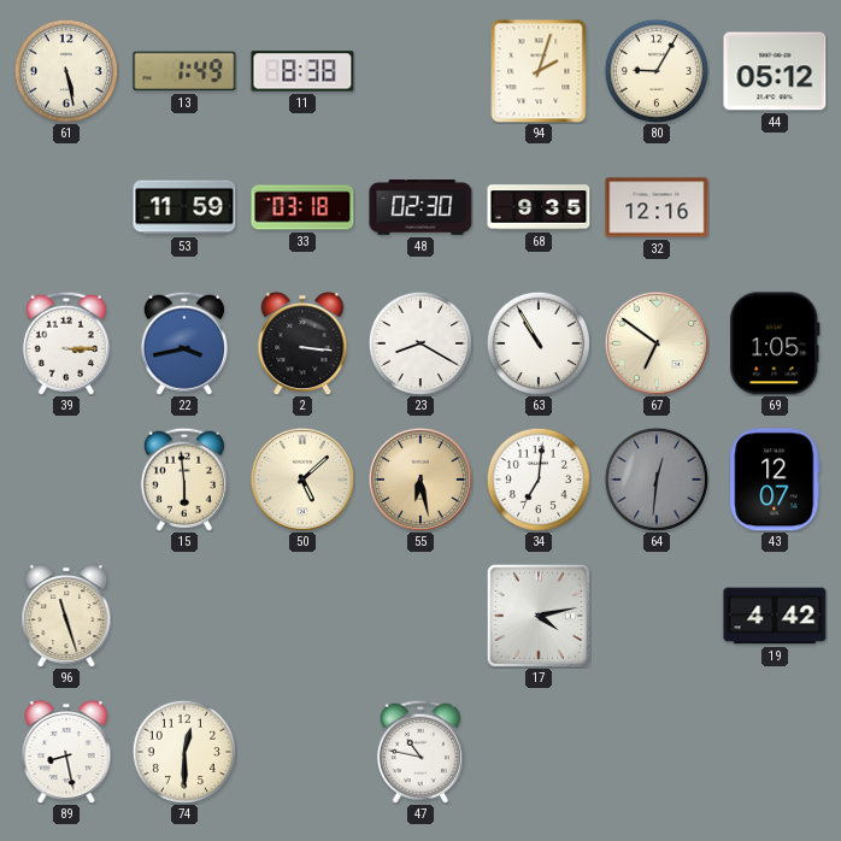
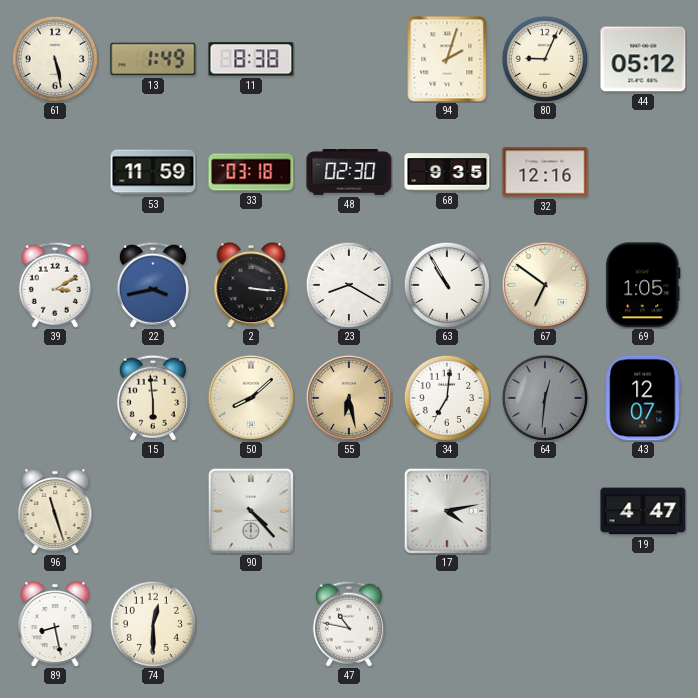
80: 9:05 -> 9:04 (544, 58)
39: 3:15 -> 3:10 (55, 285)
50: 5:08 -> 8:08 (251, 398)
90: none -> 4:23 (251, 511)
19: 4:42 -> 4:47 (643, 511)
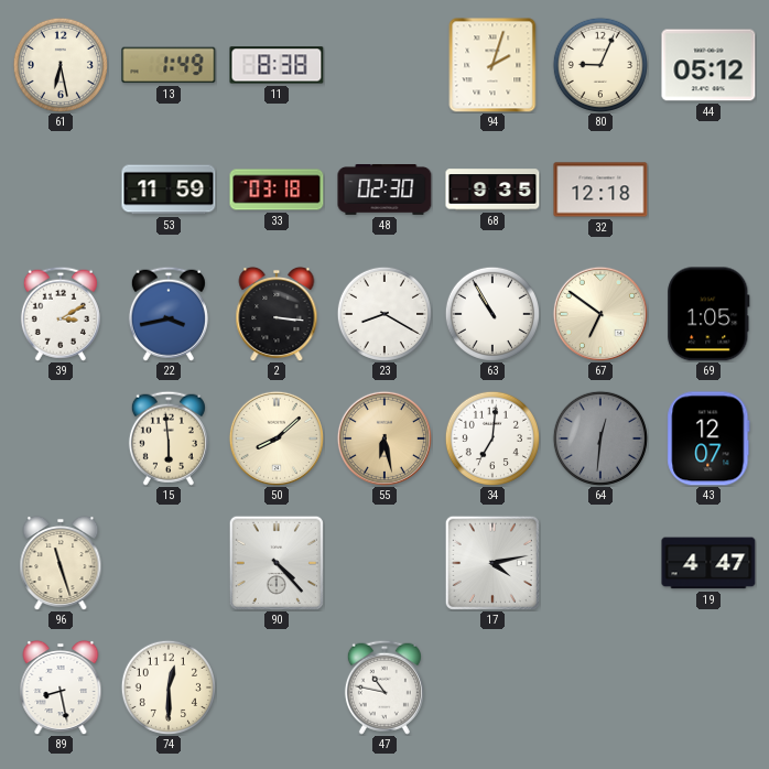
61: 5:28 -> 6:28 (59, 64)
32: 12:16 -> 12:18 (600, 189)
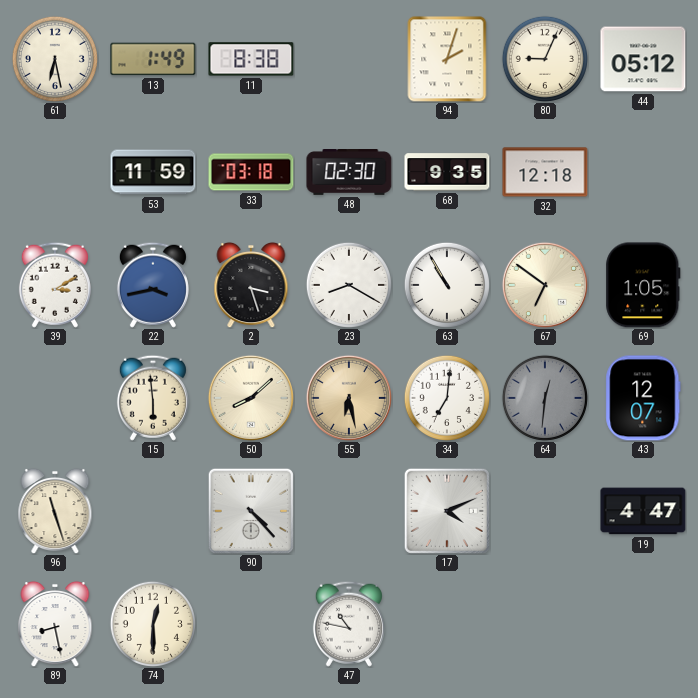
2: 3:16 -> 3:27 (251, 285)
17: 4:13 -> 4:11 (447, 511)
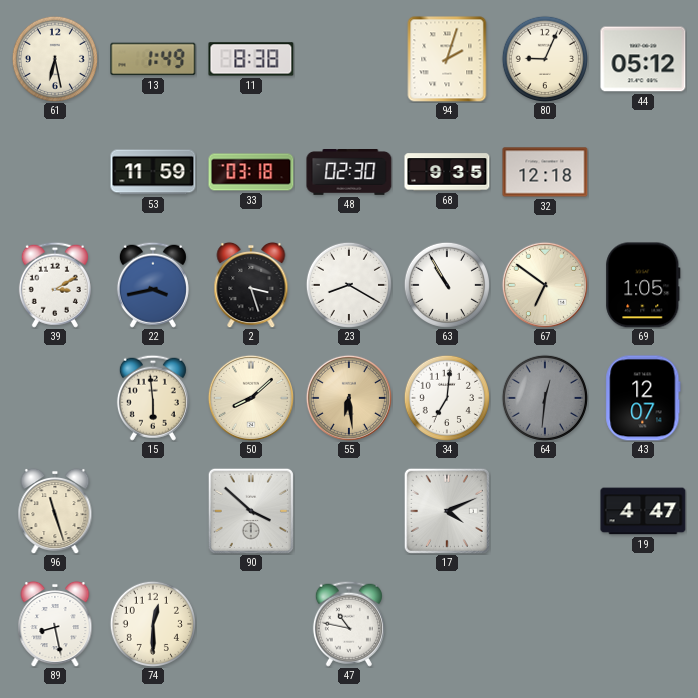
55: 6:28 -> 6:29 (349, 398)
90: 4:23 -> 3:52 (251, 511)
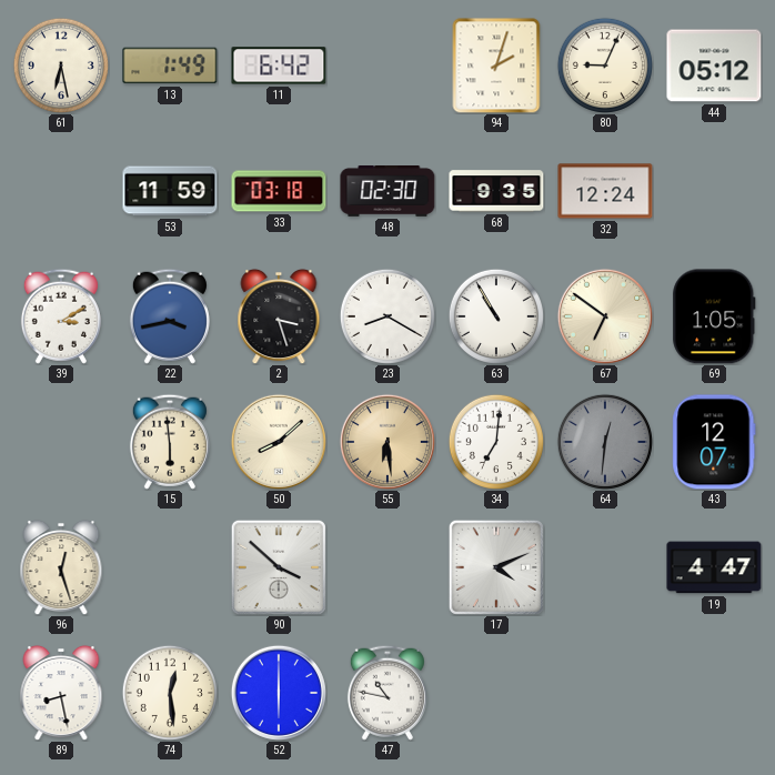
11: 8:38 -> 6:42 (279, 66)
32: 12:18 -> 12:24 (605, 191)
96: 11:27 -> 12:27 (61, 567)
74: 12:30 -> 12:29 (169, 692)
52: none -> 6:00 (279, 693)
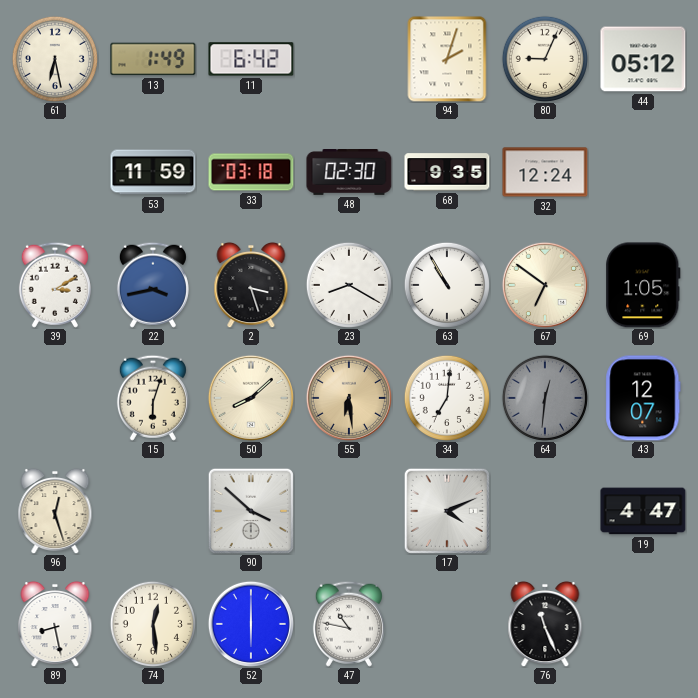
15: 5:59 -> 6:03 (153, 398)
76: none -> 11:26 (545, 624)
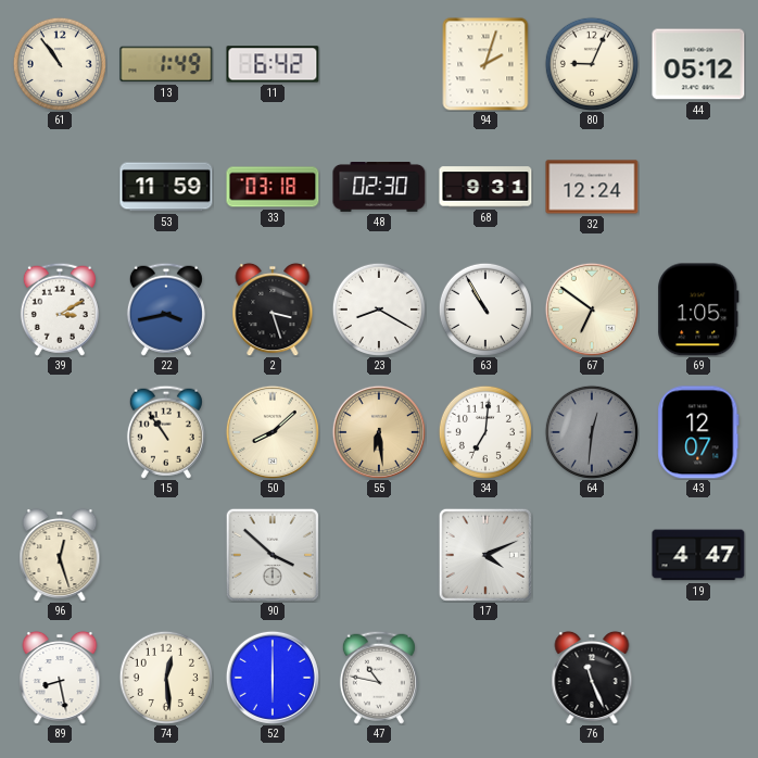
61: 6:28 -> 10:54 (59, 63)
68: 9:35 -> 9:31 (485, 187)
15: 6:03 -> 10:54 (166, 432)
